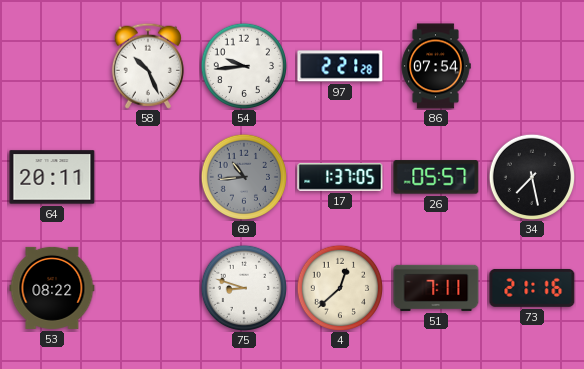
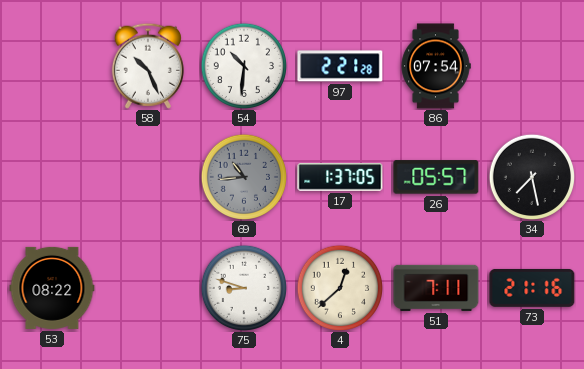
54: 9:44 -> 10:31 (243, 65)
64: 20:11 -> none (52, 177)
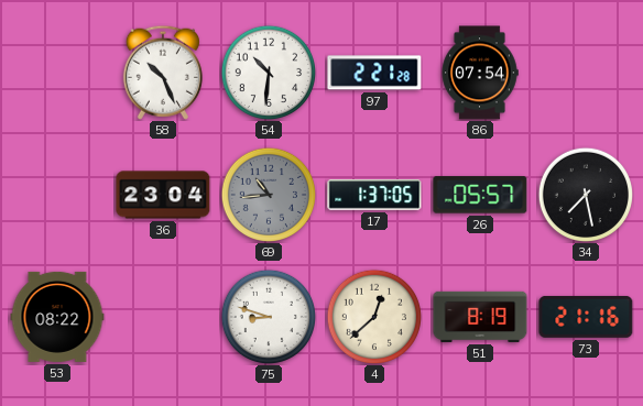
36: none -> 23:04 (163, 195)
51: 7:11 -> 8:19 (480, 317)
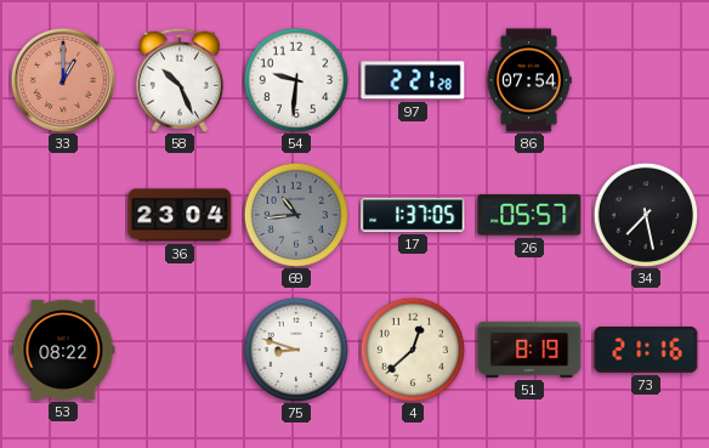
33: none -> 1:00 (63, 80)
54: 10:31 -> 9:31 (295, 79)
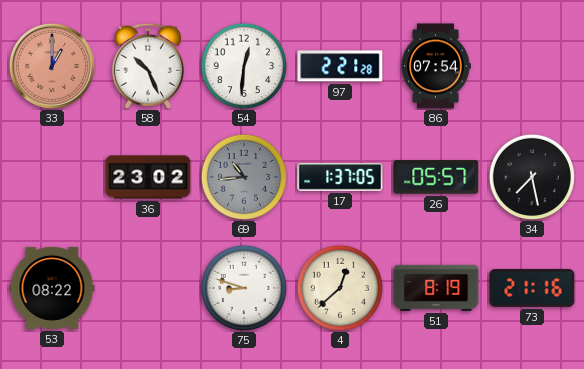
54: 9:31 -> 12:31 (243, 65)
36: 23:04 -> 23:02 (148, 177)
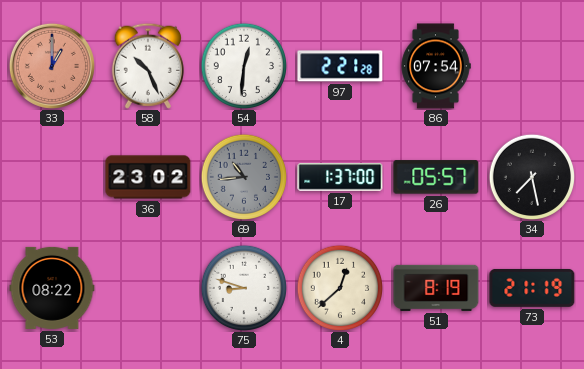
17: 1:37:05 -> 1:37:00 (340, 177)
73: 21:16 -> 21:19 (532, 288)
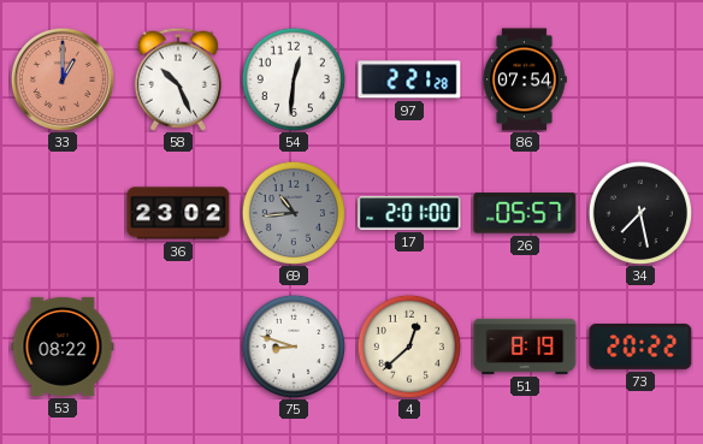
17: 1:37 -> 2:01 (409, 213)
73: 21:19 -> 20:22 (640, 347)
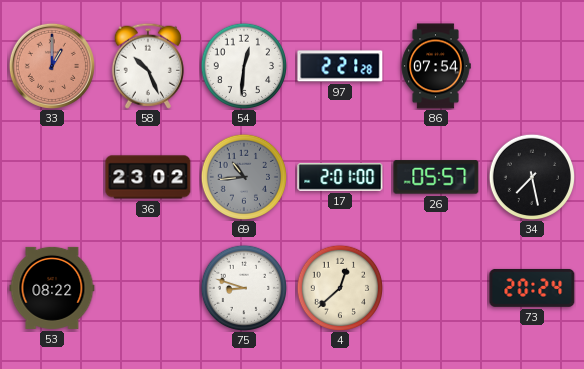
51: 8:19 -> none (525, 347)
73: 20:22 -> 20:24 (532, 288)
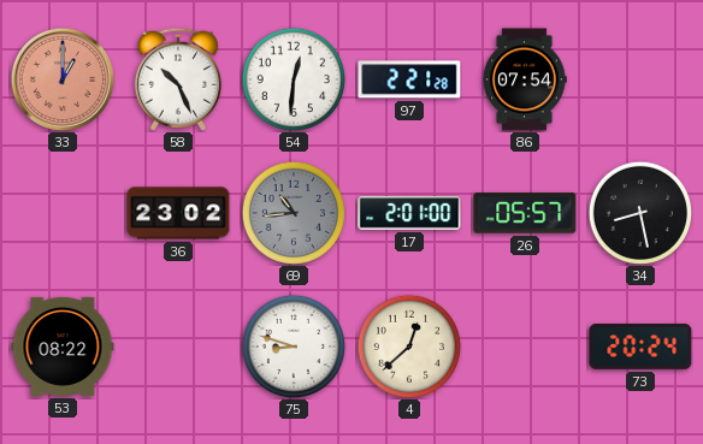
34: 7:28 -> 8:28 (639, 212)
